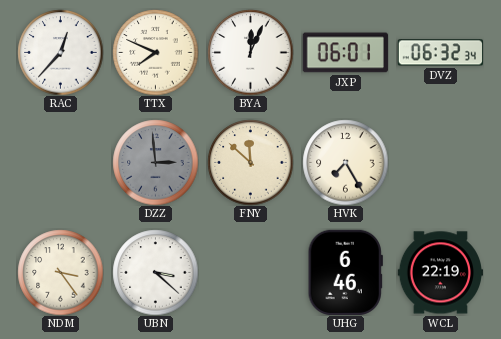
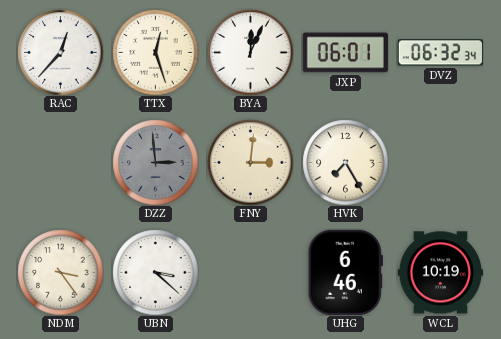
TTX: 7:49 -> 12:27 (155, 52)
FNY: 11:52 -> 3:01 (250, 162)
WCL: 22:19 -> 10:19 (440, 273)
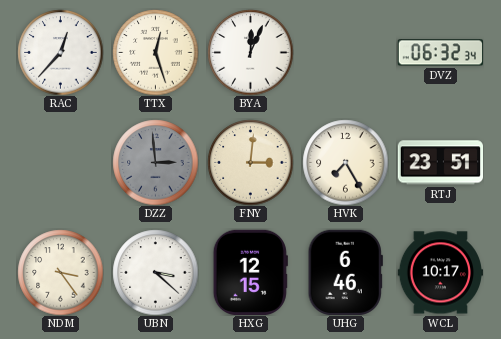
JXP: 06:01 -> none (345, 53)
RTJ: none -> 23:51 (440, 163)
HXG: none -> 12:15 (250, 272)
WCL: 10:19 -> 10:17 (440, 273)
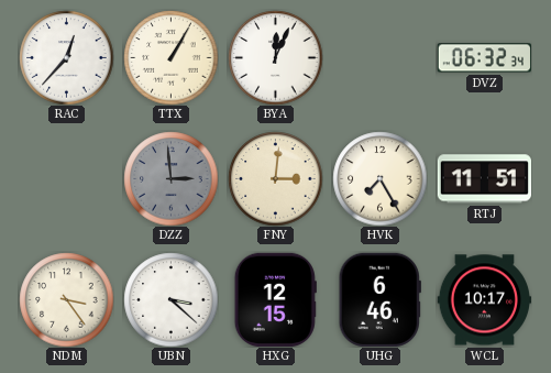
TTX: 12:27 -> 1:05 (170, 57)
RTJ: 23:51 -> 11:51 (484, 179)
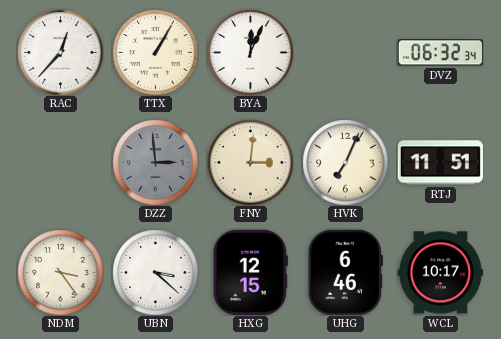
HVK: 7:25 -> 7:04 (345, 162)
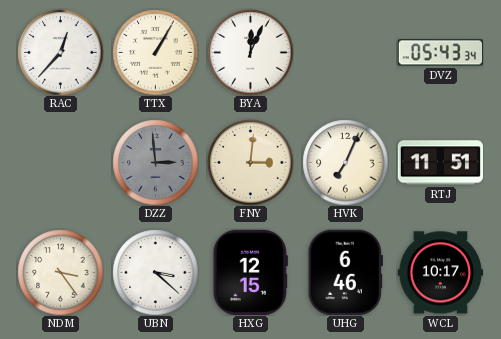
DVZ: 06:32 -> 05:43 (440, 53)
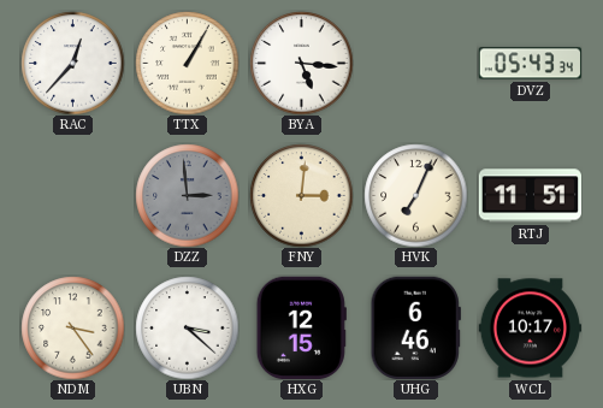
BYA: 12:04 -> 5:16 (301, 63)
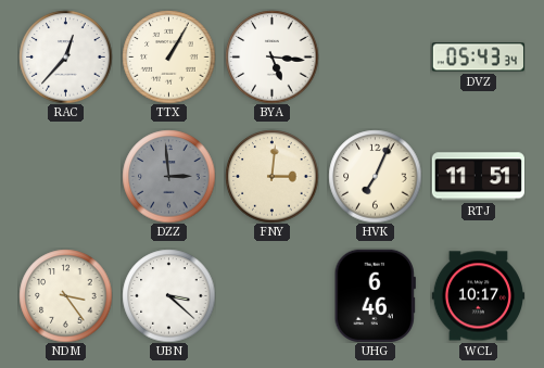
HXG: 12:15 -> none (301, 327)
